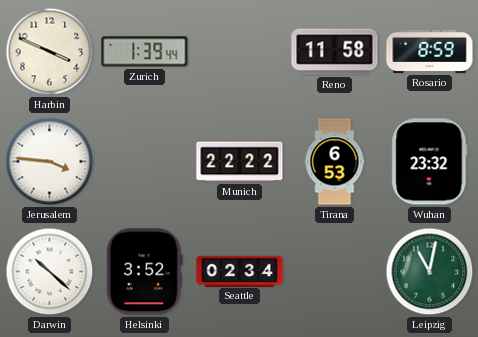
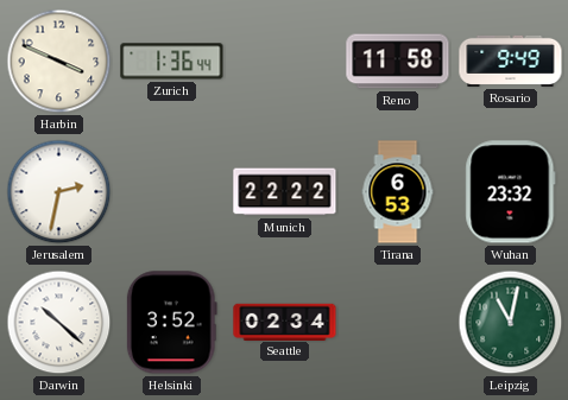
Zurich: 1:39 -> 1:36 (172, 62)
Rosario: 8:59 -> 9:49 (511, 61)
Jerusalem: 3:46 -> 2:32 (59, 192)
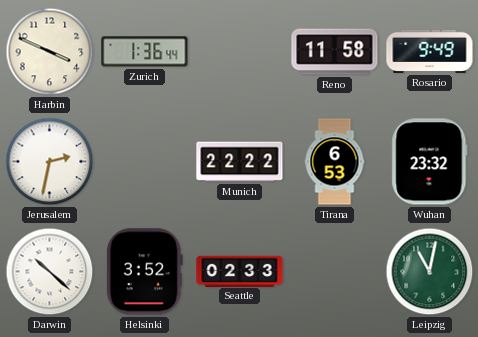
Seattle: 02:34 -> 02:33 (240, 271)
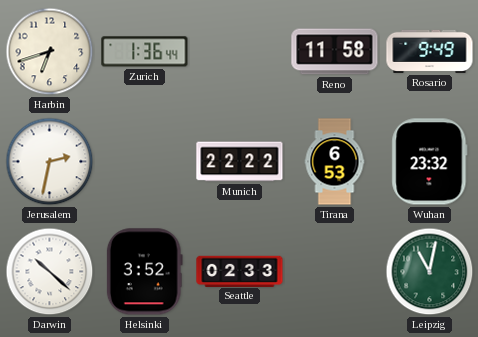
Harbin: 3:49 -> 6:42 (50, 52)
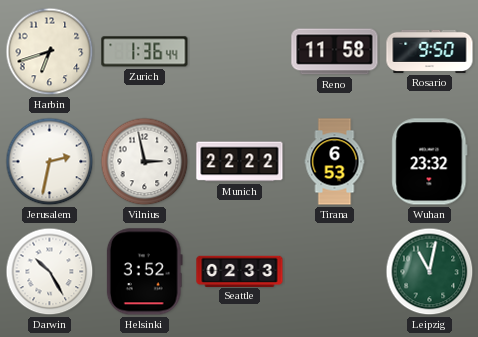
Rosario: 9:49 -> 9:50 (430, 51)
Vilnius: none -> 2:58 (145, 162)
Darwin: 10:22 -> 10:25 (50, 272)
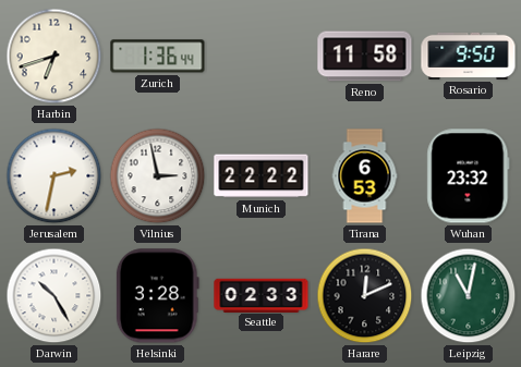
Helsinki: 3:52 -> 3:28 (157, 296)
Harare: none -> 12:11 (365, 296)
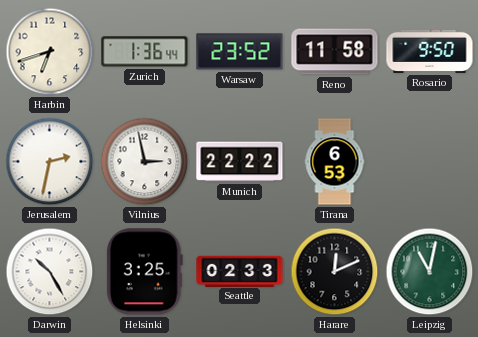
Warsaw: none -> 23:52 (240, 52)
Wuhan: 23:32 -> none (469, 176)
Helsinki: 3:28 -> 3:25 (144, 272)
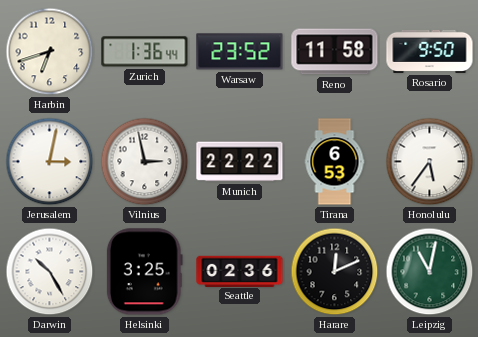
Jerusalem: 2:32 -> 3:02 (50, 162)
Honolulu: none -> 5:36 (430, 162)
Seattle: 02:33 -> 02:36 (240, 271)
